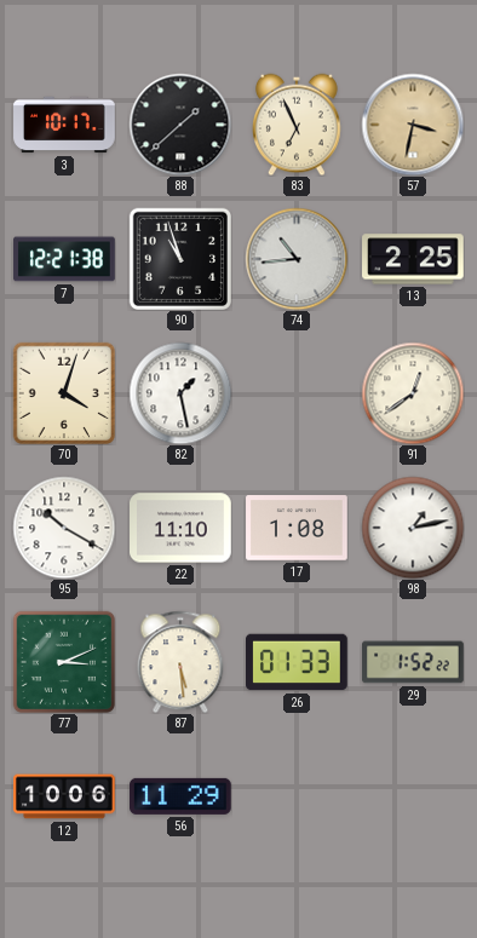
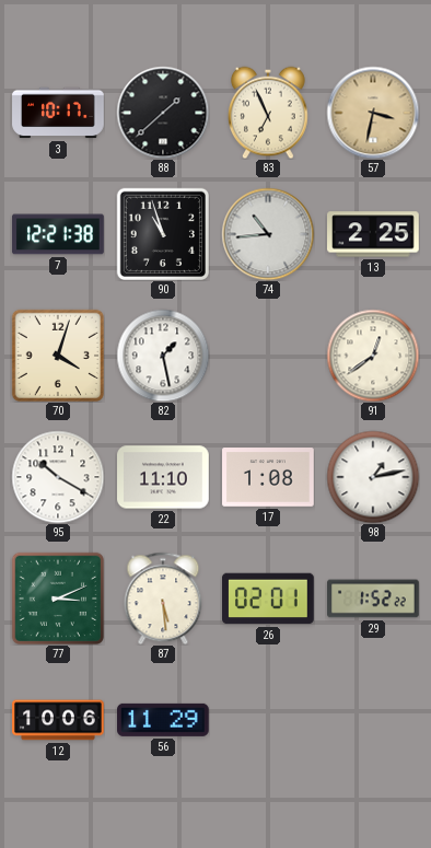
26: 01:33 -> 02:01 (269, 599)
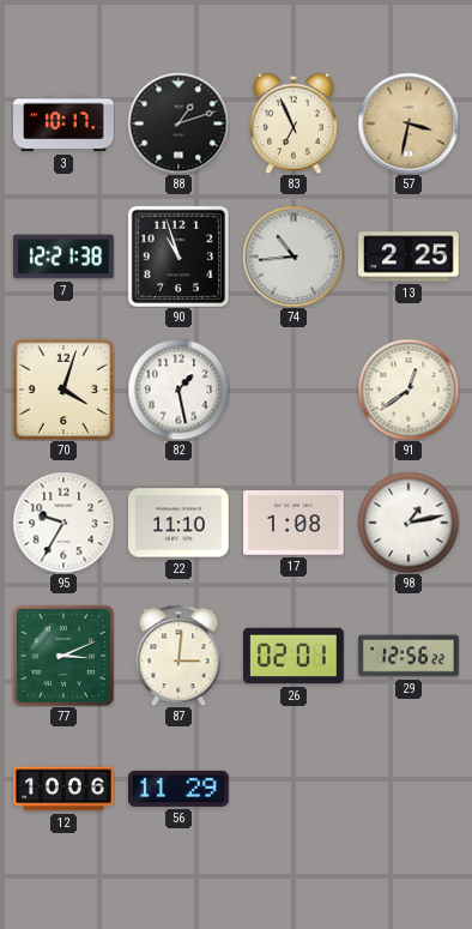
88: 1:38 -> 1:12 (178, 123)
95: 10:20 -> 9:35 (63, 523)
87: 5:29 -> 3:01 (178, 656)
29: 1:52 -> 12:56 (409, 656)
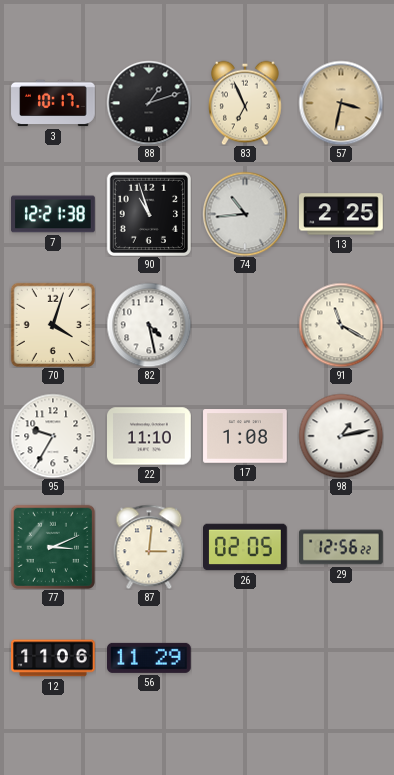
82: 1:28 -> 4:28 (149, 325)
91: 12:39 -> 11:20 (341, 325)
26: 02:01 -> 02:05 (246, 547)
12: 10:06 -> 11:06 (53, 658)
